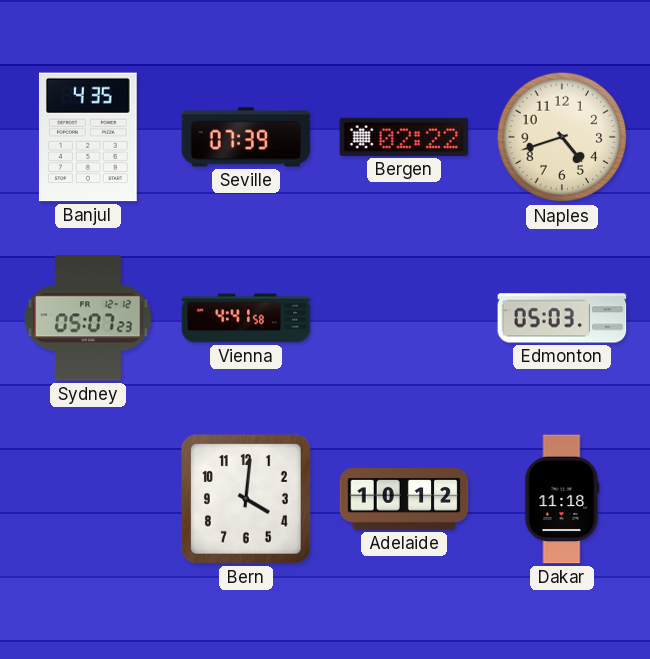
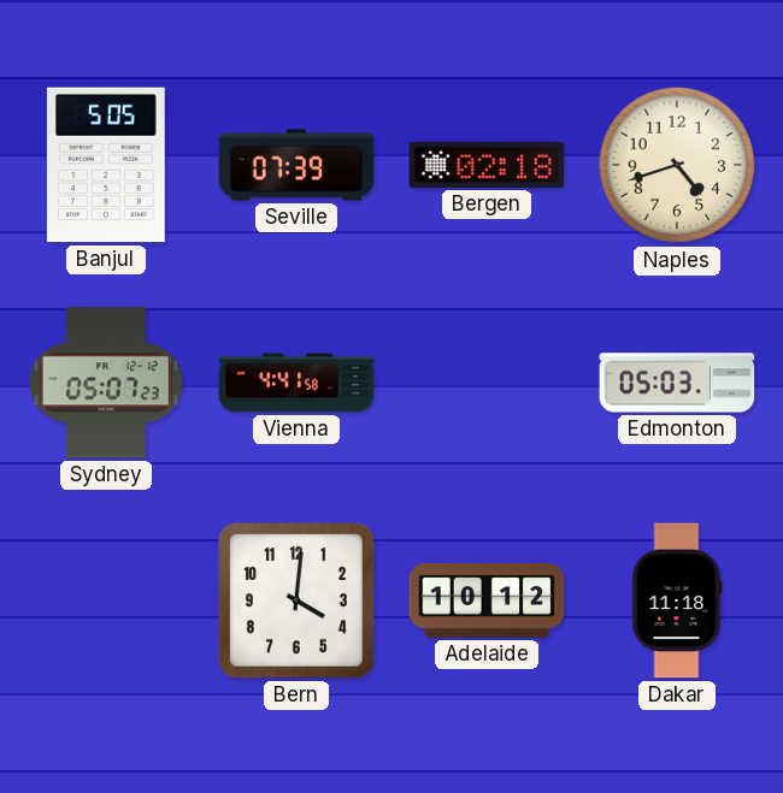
Banjul: 4:35 -> 5:05 (106, 165)
Bergen: 02:22 -> 02:18 (487, 165)
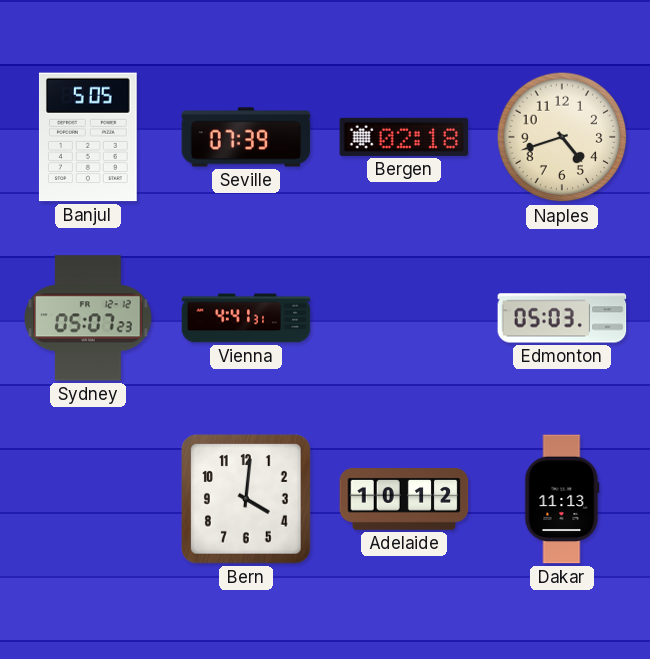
Vienna: 4:41:58 -> 4:41:31 (246, 318)
Dakar: 11:18 -> 11:13 (562, 499)
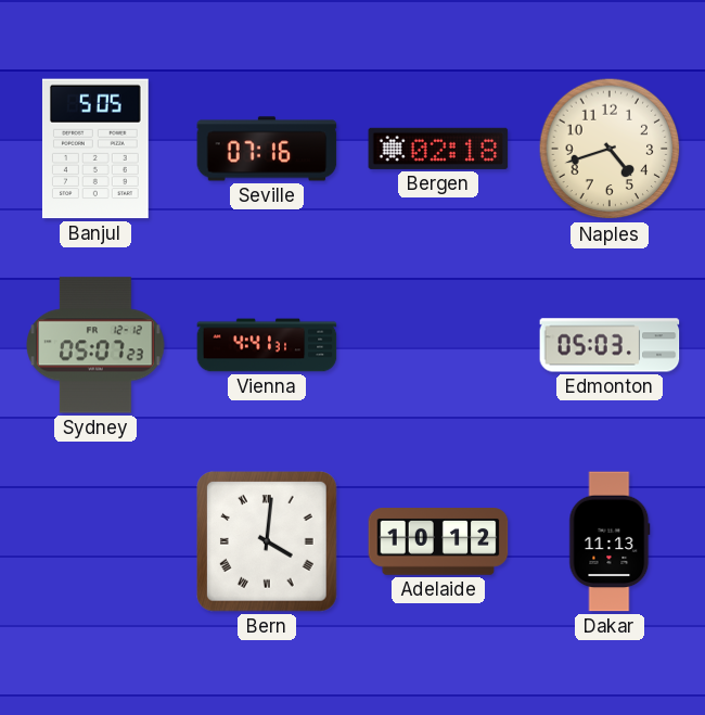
Seville: 07:39 -> 07:16 (267, 149)
Bern numerals: Arabic -> Roman (268, 542)
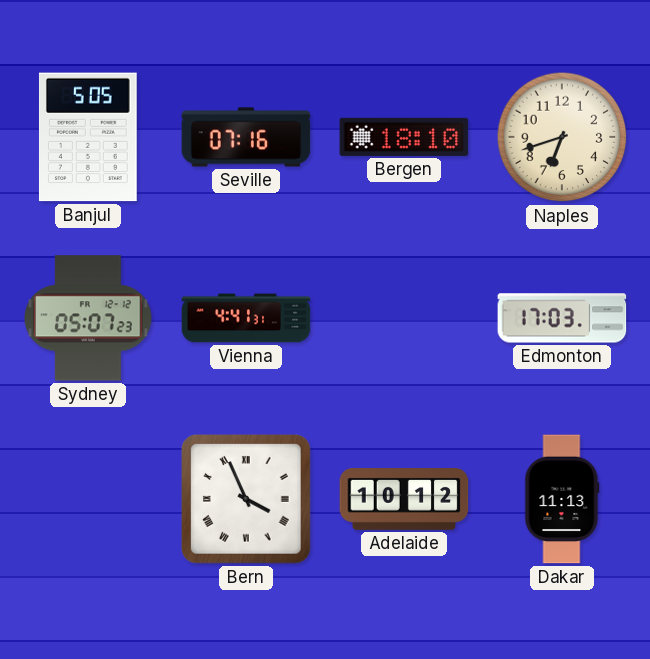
Bergen: 02:18 -> 18:10 (404, 137)
Naples: 4:42 -> 6:42 (562, 137)
Edmonton: 05:03 -> 17:03 (562, 318)
Bern: 4:01 -> 3:56 (247, 500)
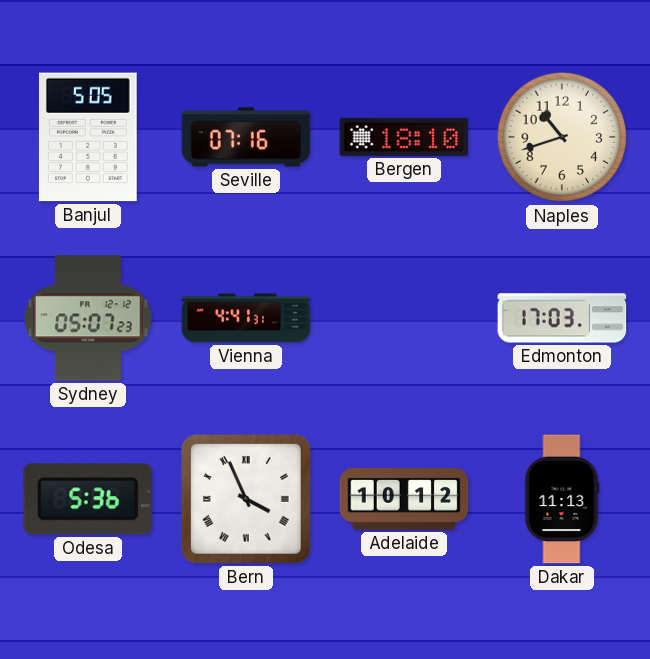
Naples: 6:42 -> 10:42 (562, 137)
Odesa: none -> 5:36 (88, 499)
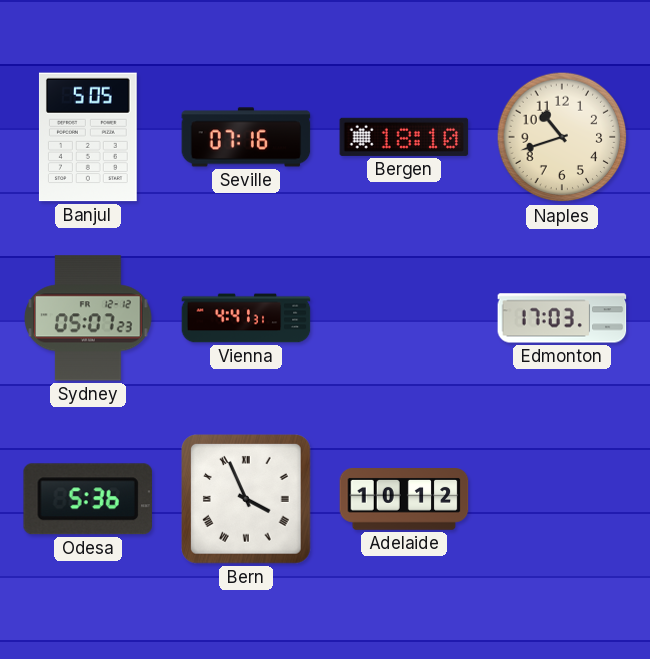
Dakar: 11:13 -> none (562, 499)
